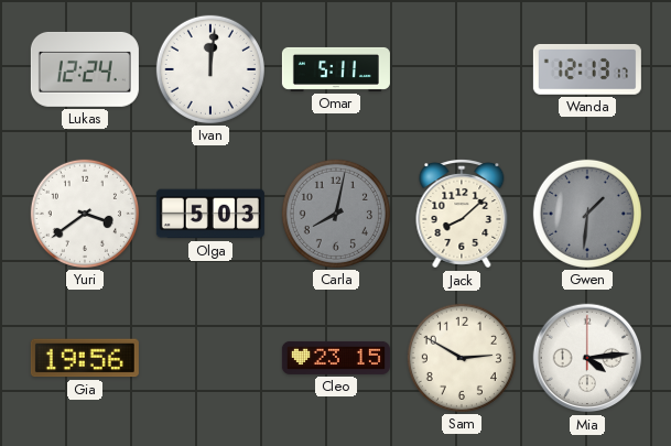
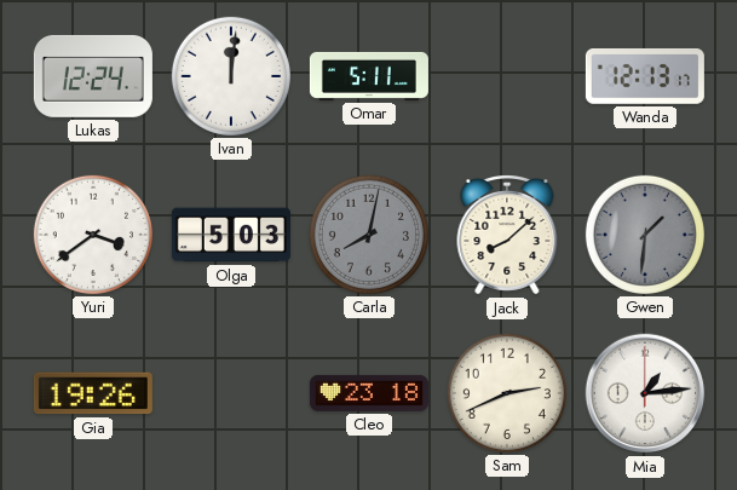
Gia: 19:56 -> 19:26 (93, 393)
Cleo: 23:15 -> 23:18 (369, 393)
Sam: 2:50 -> 2:41 (507, 393)
Mia: 4:14 -> 1:14 (645, 393)
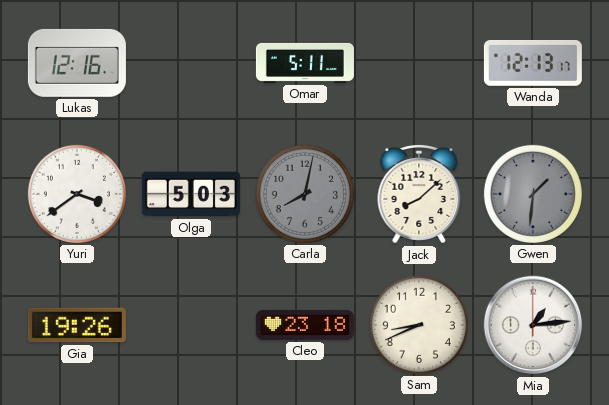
Lukas: 12:24 -> 12:16 (77, 63)
Ivan: 12:01 -> none (231, 76)
Sam: 2:41 -> 8:41 (419, 325)
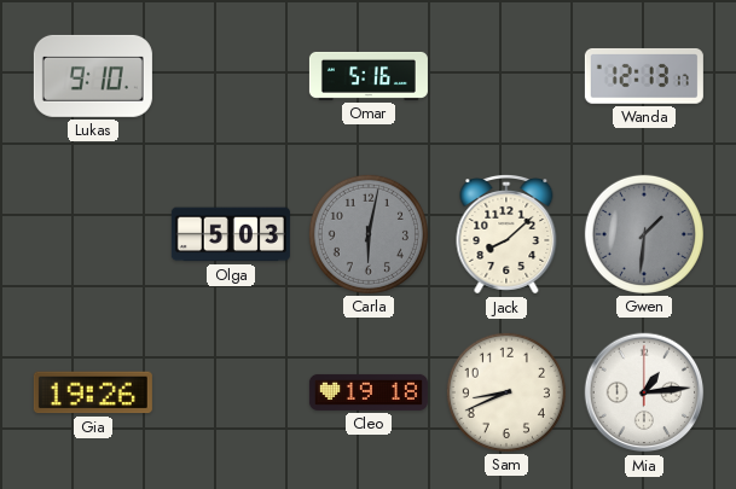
Lukas: 12:16 -> 9:10 (93, 76)
Omar: 5:11 -> 5:16 (369, 76)
Yuri: 3:39 -> none (77, 194)
Carla: 8:02 -> 6:02 (369, 234)
Cleo: 23:18 -> 19:18 (369, 392)
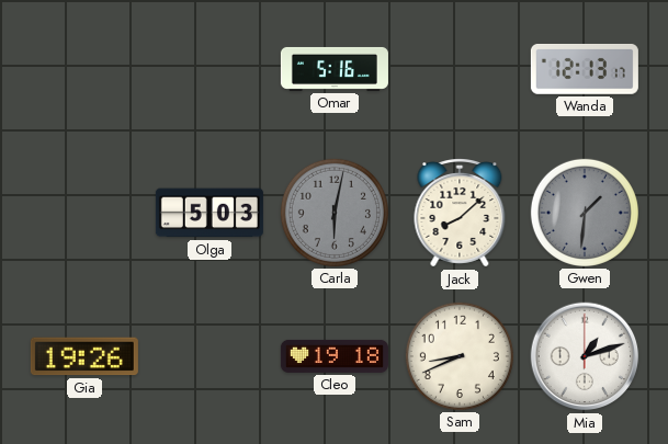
Lukas: 9:10 -> none (93, 76)
Mia: 1:14 -> 1:12 (585, 356)
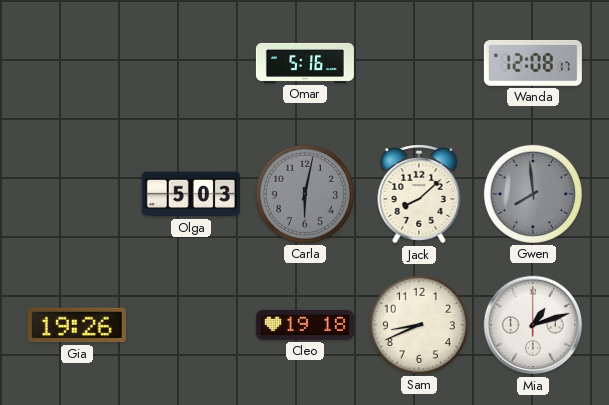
Wanda: 12:13 -> 12:08 (533, 63)
Gwen: 1:31 -> 7:59 (533, 194)
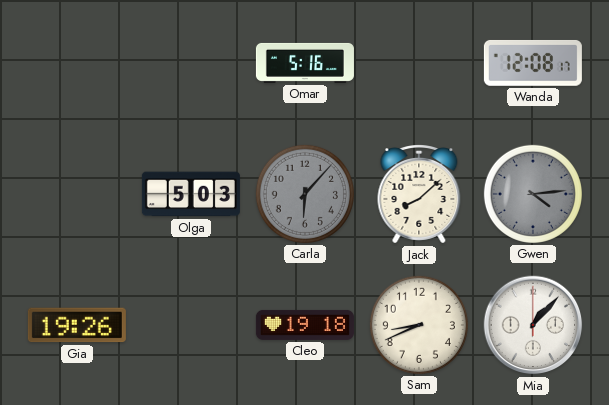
Carla: 6:02 -> 6:07 (305, 194)
Gwen: 7:59 -> 4:14 (533, 194)
Mia: 1:12 -> 1:07 (533, 325)
